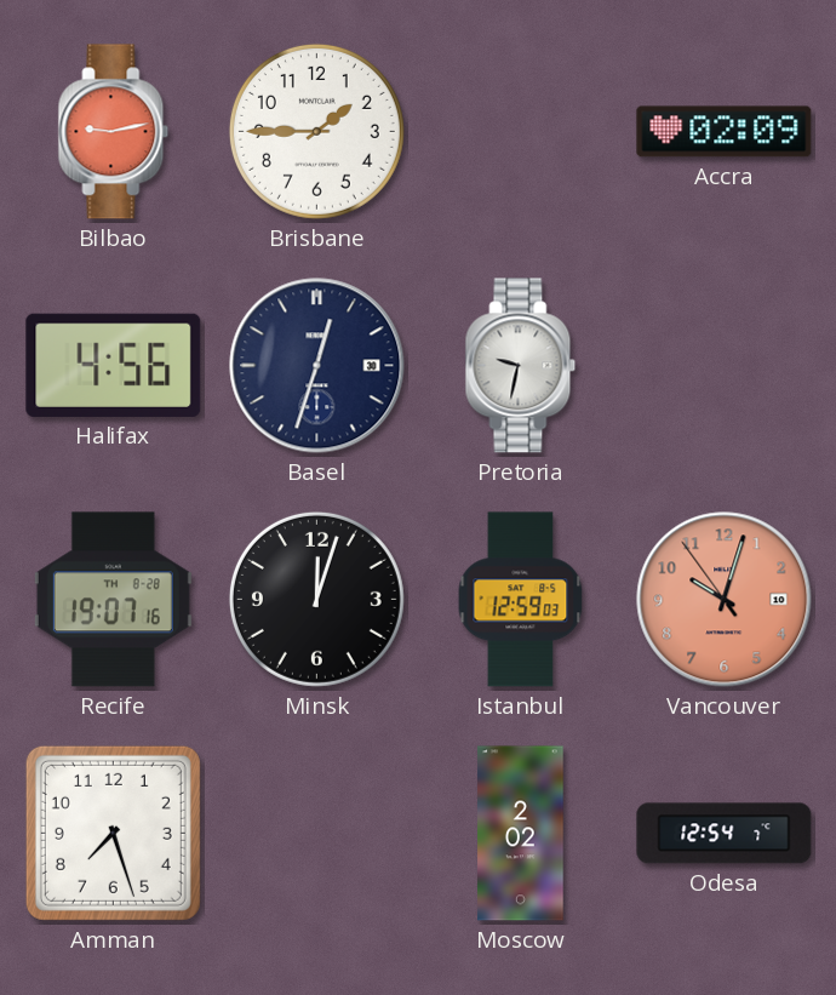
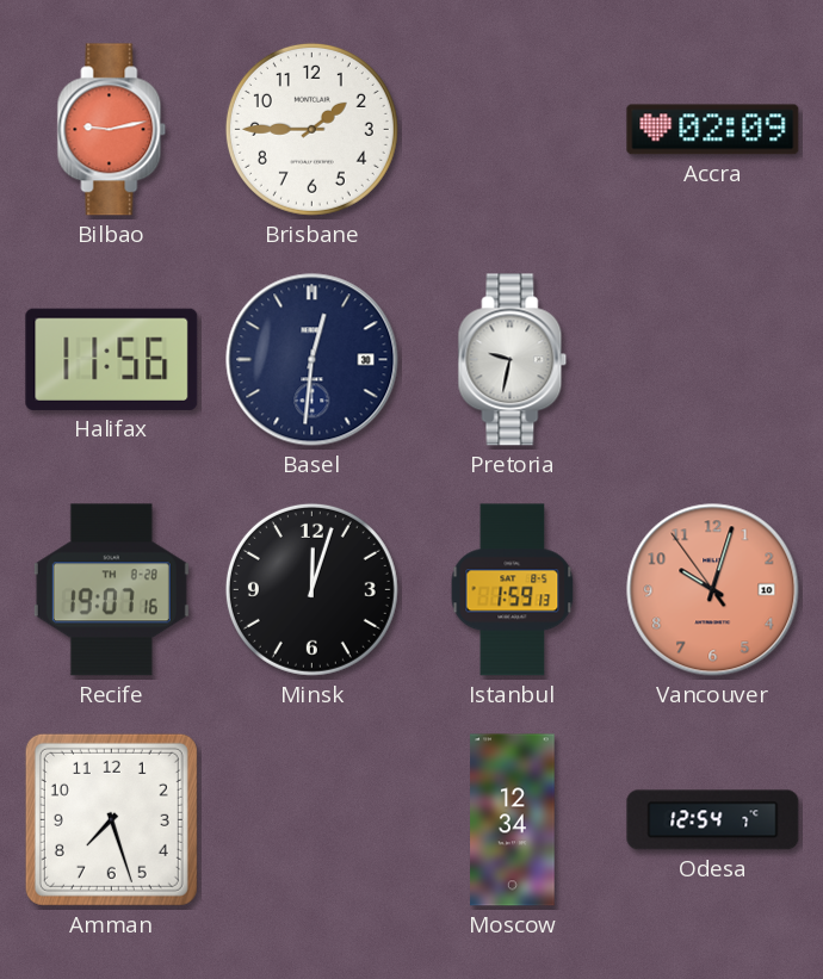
Halifax: 4:56 -> 11:56 (112, 359)
Basel: 12:33 -> 12:31 (313, 360)
Istanbul: 12:59 -> 1:59 (513, 590)
Moscow: 2:02 -> 12:34 (513, 820)
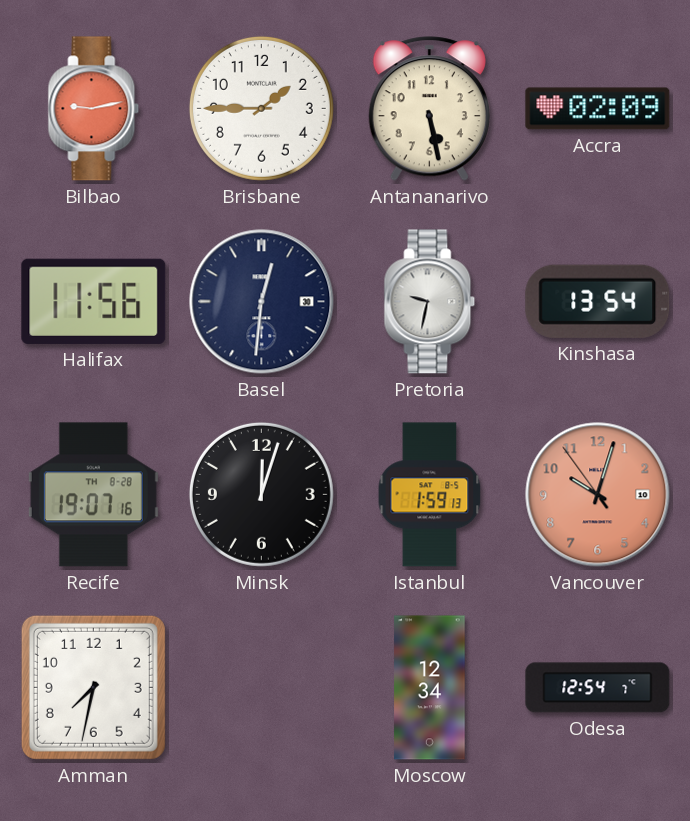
Antananarivo: none -> 5:28 (429, 109)
Kinshasa: none -> 13:54 (598, 301)
Amman: 7:27 -> 7:32 (93, 687)
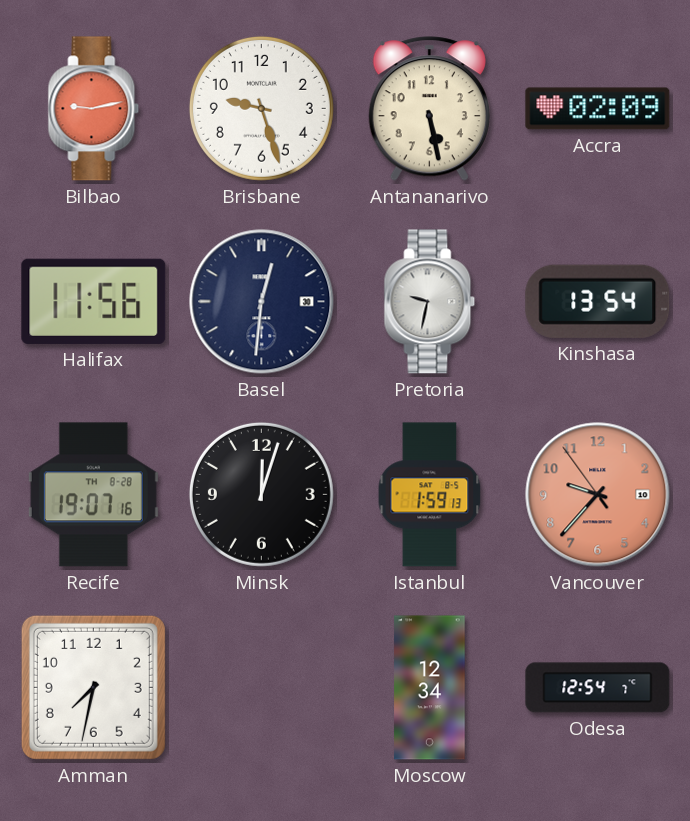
Brisbane: 1:45 -> 9:27 (261, 108)
Vancouver: 10:02 -> 9:36 (598, 495)
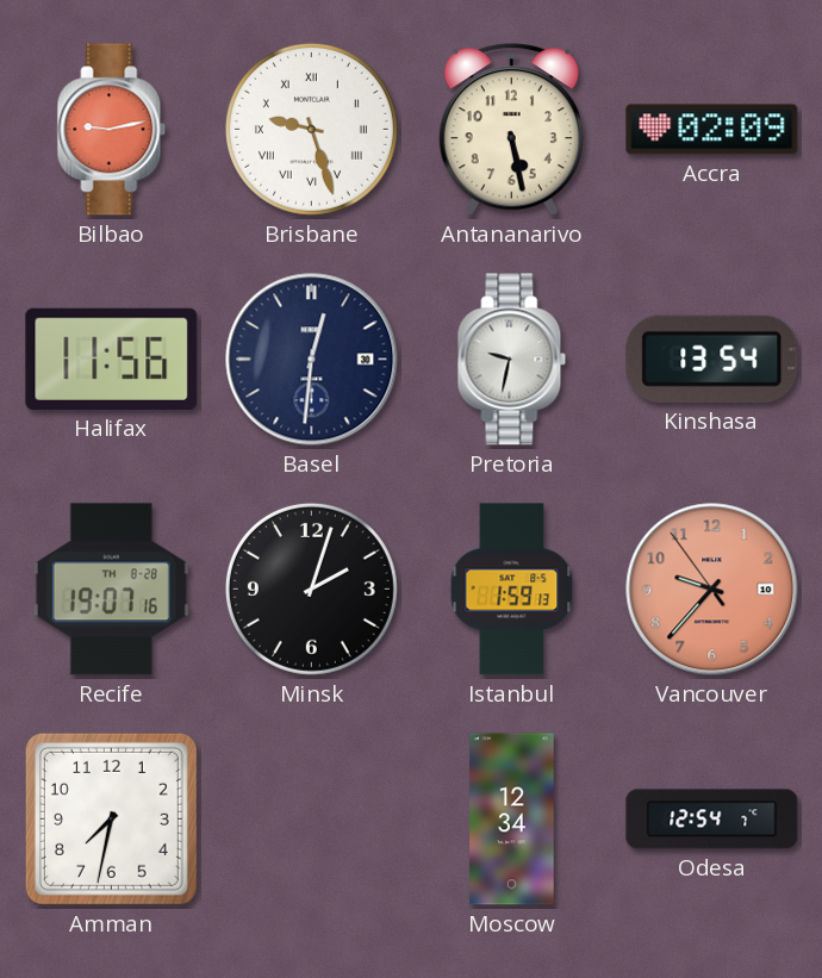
Brisbane numerals: Arabic -> Roman (311, 129)
Minsk: 12:03 -> 2:03 (311, 588)
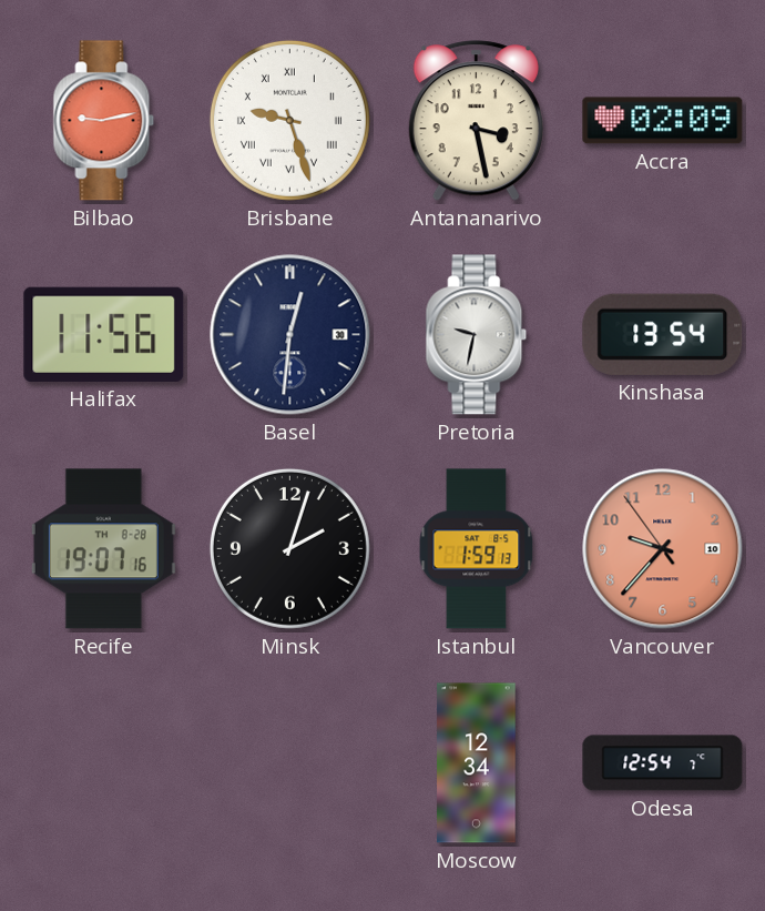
Antananarivo: 5:28 -> 3:28 (476, 121)
Amman: 7:32 -> none (111, 818)
